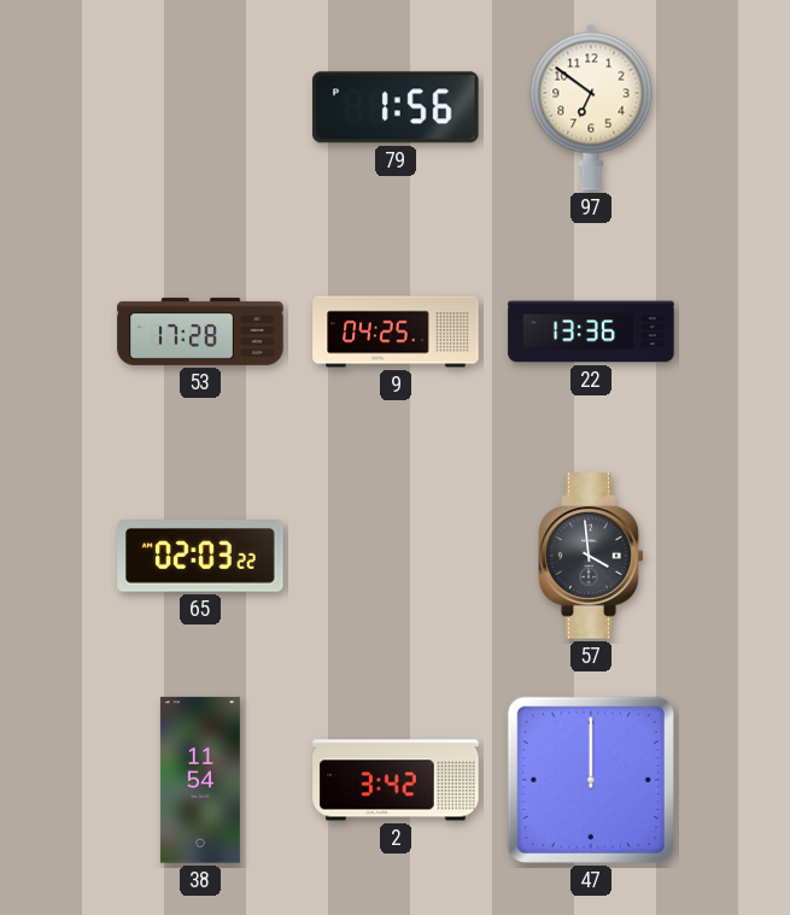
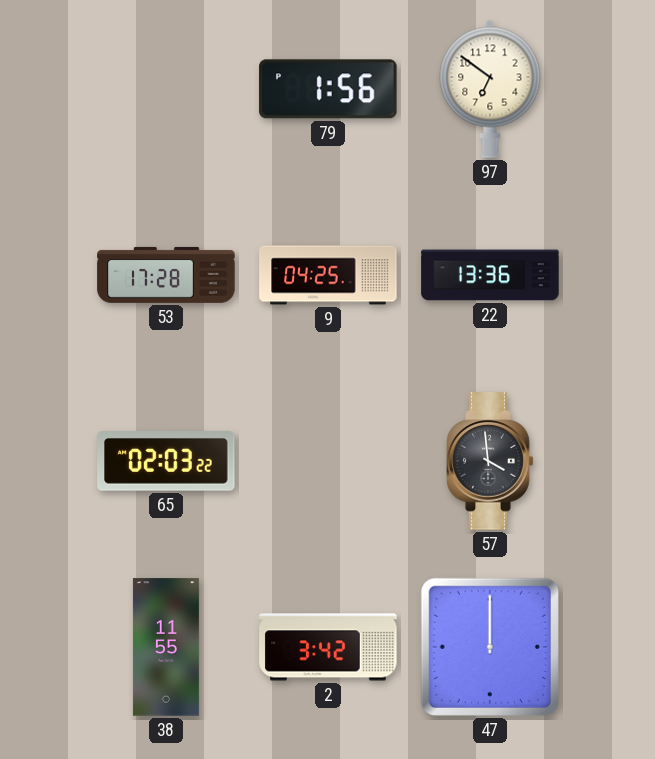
38: 11:54 -> 11:55 (166, 647)
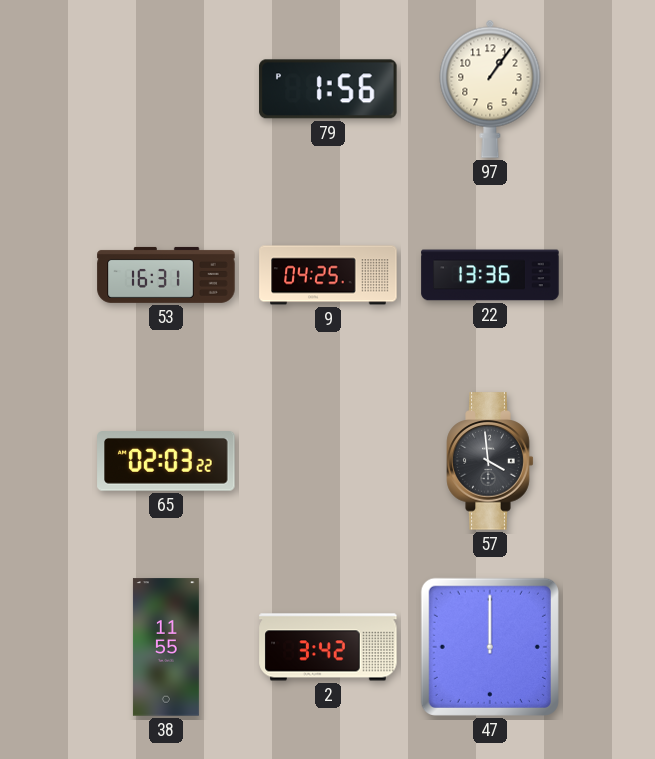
97: 6:51 -> 1:06 (490, 89)
53: 17:28 -> 16:31 (166, 275)
